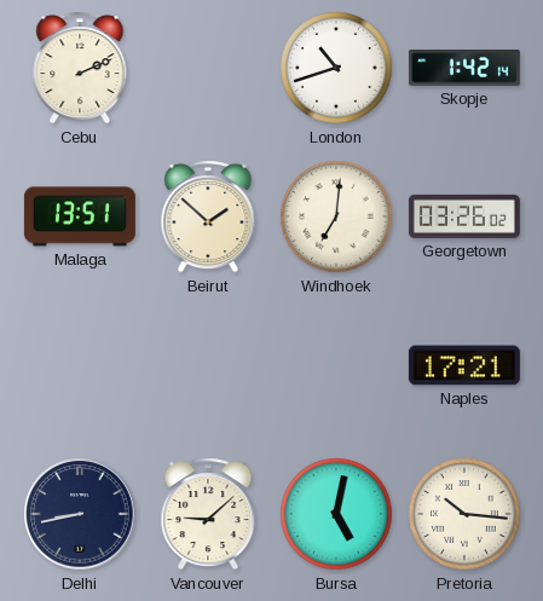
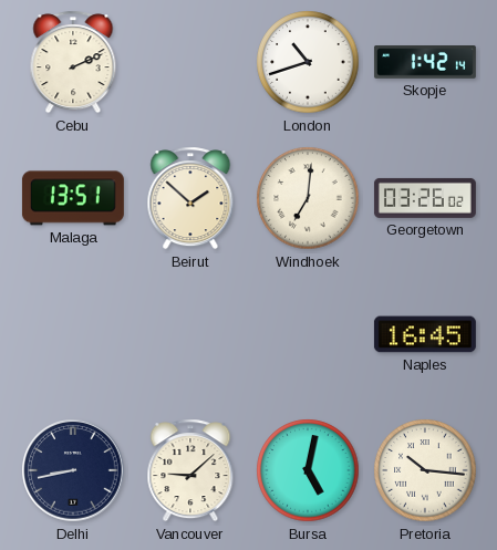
Naples: 17:21 -> 16:45 (425, 334)
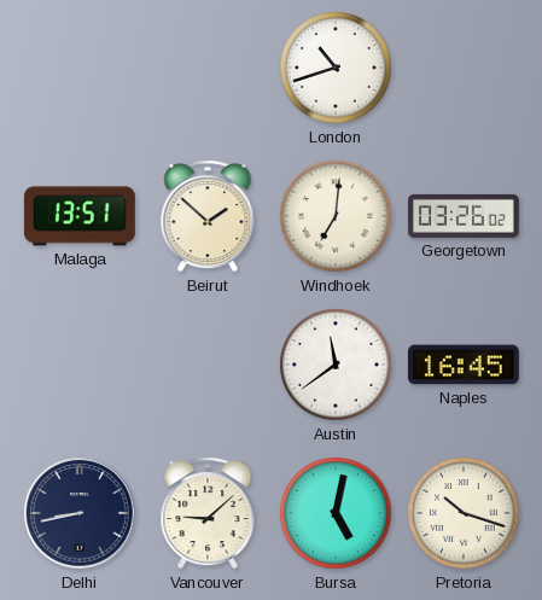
Cebu: 2:11 -> none (73, 62)
Skopje: 1:42 -> none (425, 63)
Austin: none -> 11:39 (336, 365)
Pretoria: 10:16 -> 10:18 (464, 513)
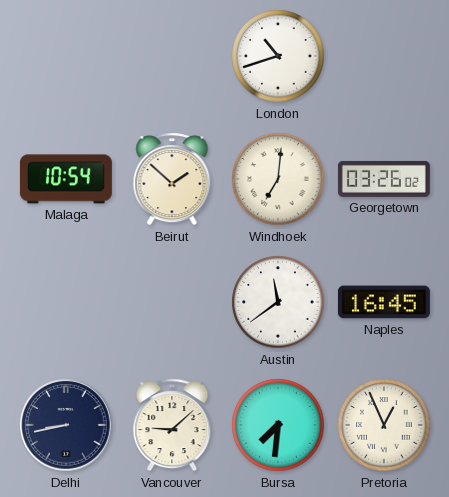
Malaga: 13:51 -> 10:54 (66, 179)
Bursa: 5:02 -> 7:31 (278, 425)
Pretoria: 10:18 -> 12:56 (384, 425)
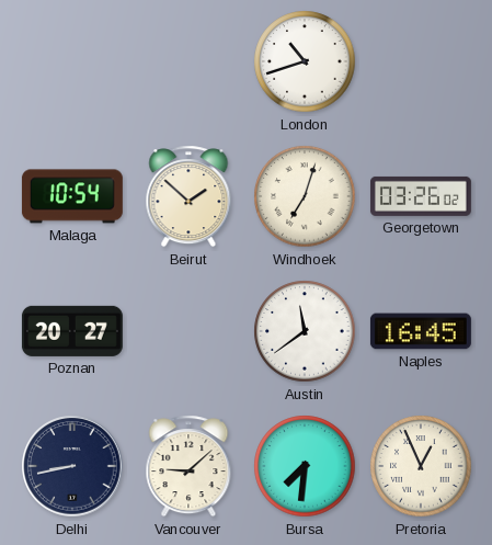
Windhoek: 7:01 -> 7:03 (305, 196)
Poznan: none -> 20:27 (72, 331)
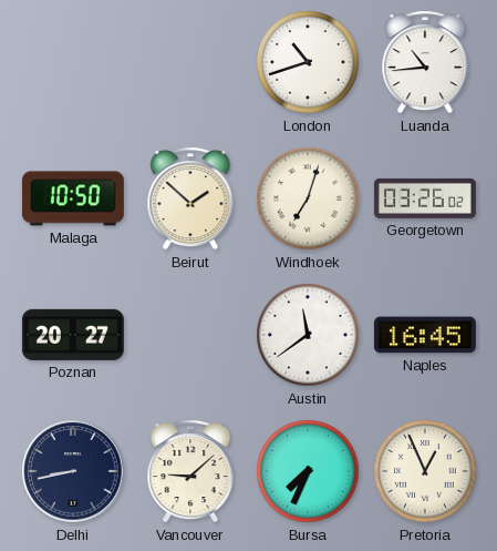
Luanda: none -> 10:44 (425, 62)
Malaga: 10:54 -> 10:50 (73, 198)
Bursa: 7:31 -> 7:34 (308, 471)
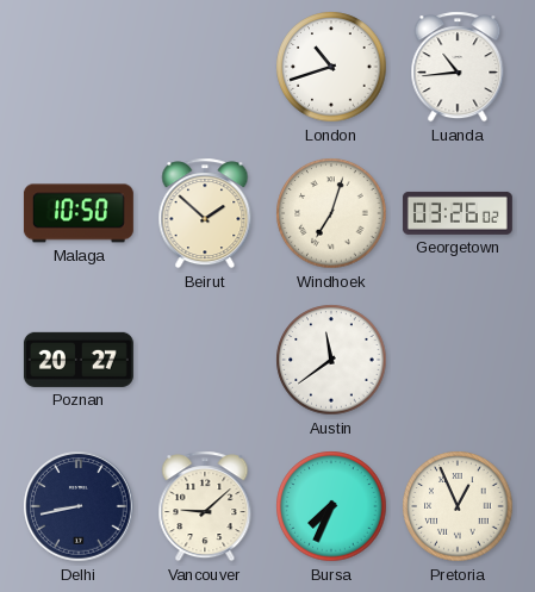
Naples: 16:45 -> none (425, 335)
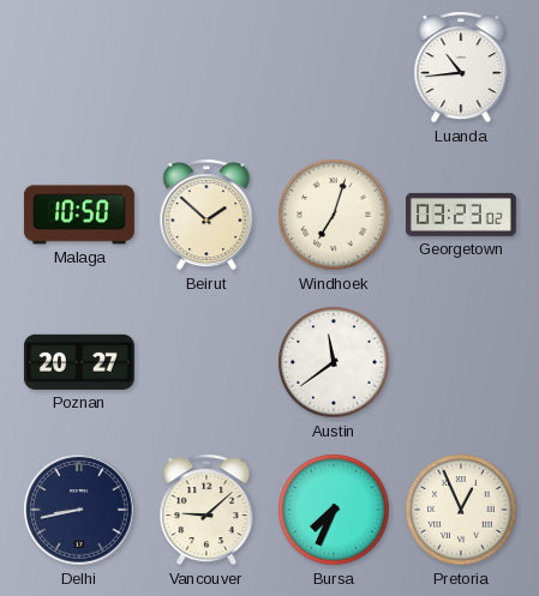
London: 10:42 -> none (331, 67)
Georgetown: 03:26 -> 03:23 (461, 215)
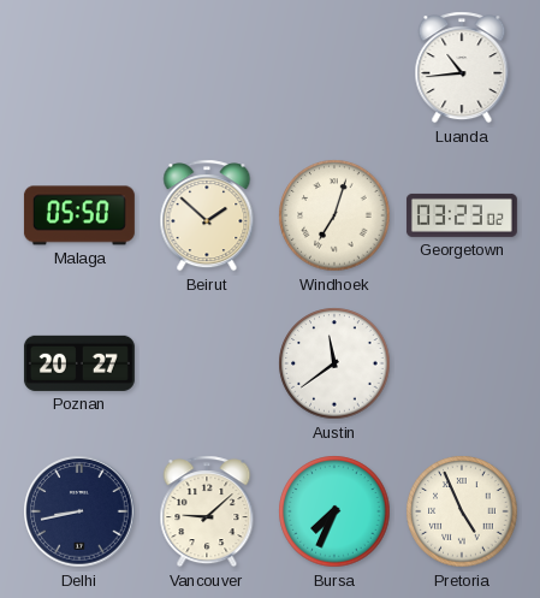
Malaga: 10:50 -> 05:50 (79, 215)
Pretoria: 12:56 -> 4:56 (462, 511)
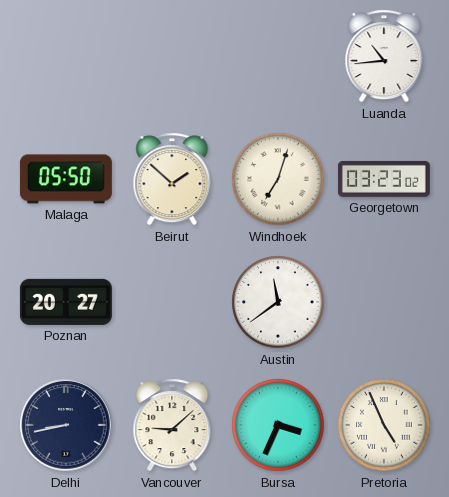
Bursa: 7:34 -> 3:34 (278, 425)
